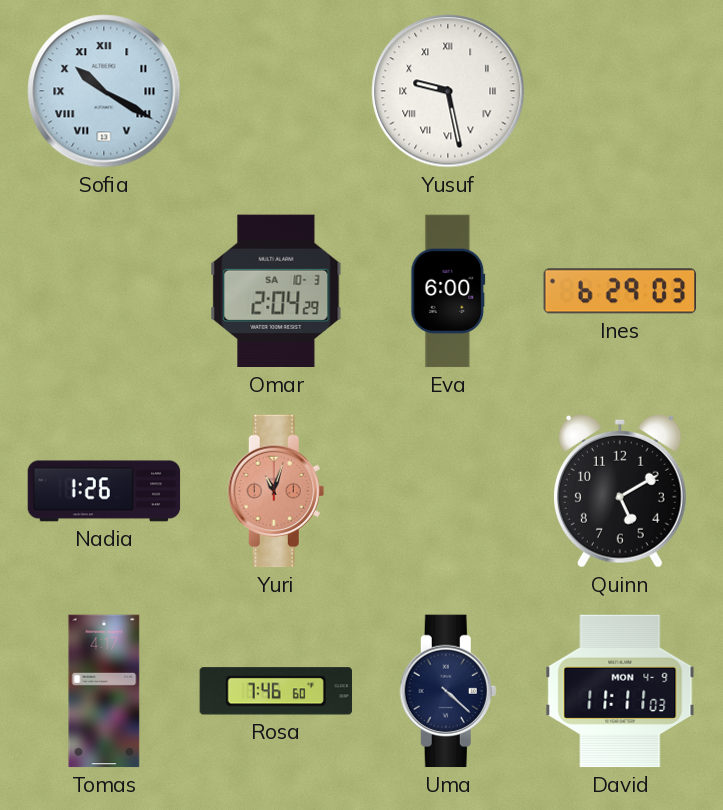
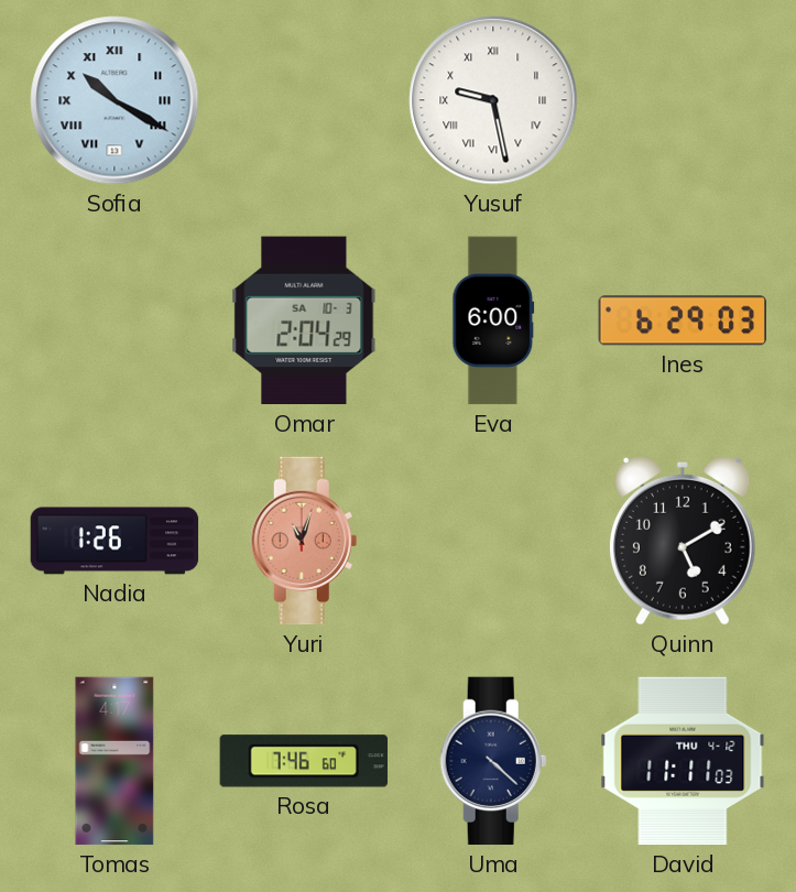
David date: MON 4-9 -> THU 4-12 (683, 761)
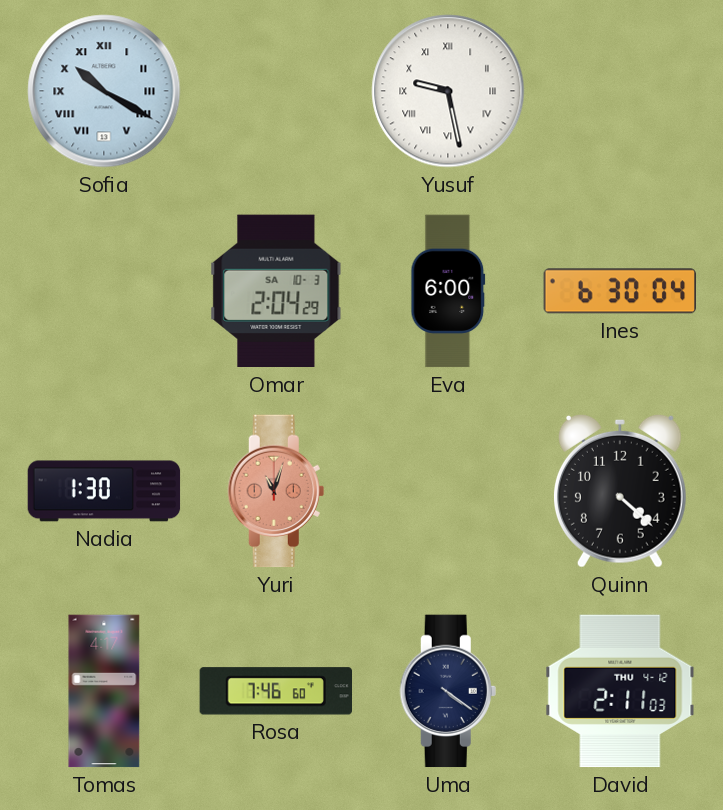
Ines: 6:29 -> 6:30 (620, 291)
Nadia: 1:26 -> 1:30 (104, 491)
Quinn: 5:10 -> 4:22 (620, 491)
Uma: 4:22 -> 4:21 (448, 691)
David: 11:11 -> 2:11 (620, 691)
